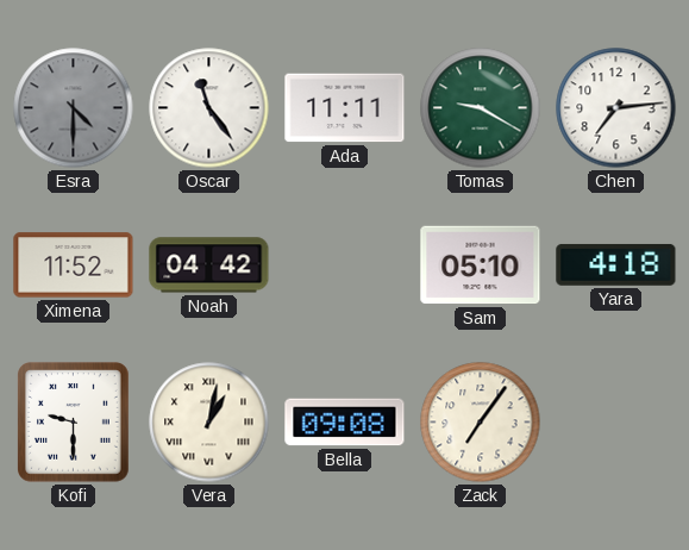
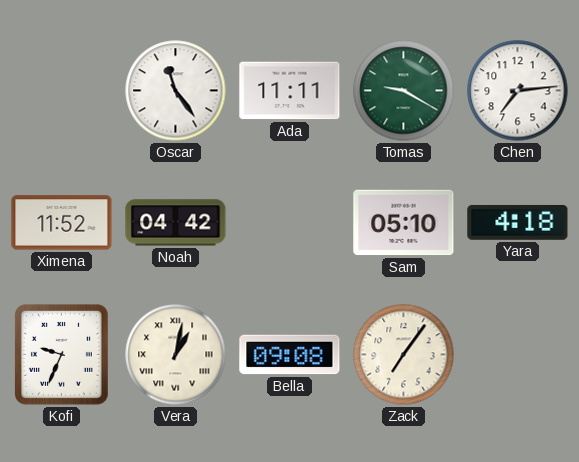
Esra: 4:30 -> none (74, 108)
Kofi: 9:30 -> 9:34 (62, 355)
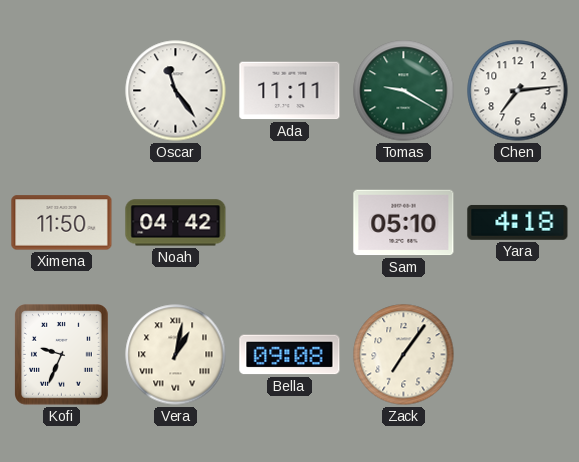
Ximena: 11:52 -> 11:50 (62, 223)
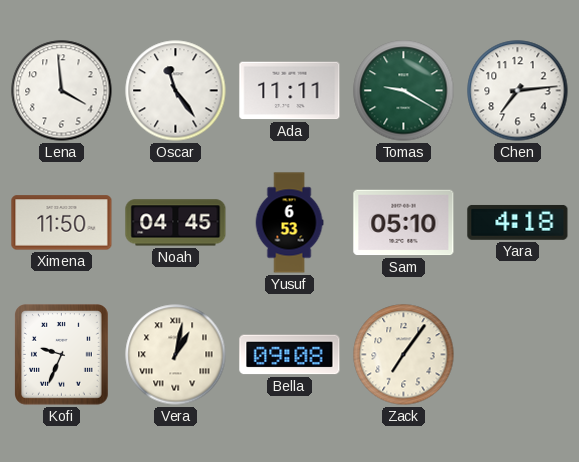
Lena: none -> 3:59 (62, 91)
Noah: 04:42 -> 04:45 (176, 223)
Yusuf: none -> 6:53 (289, 223)
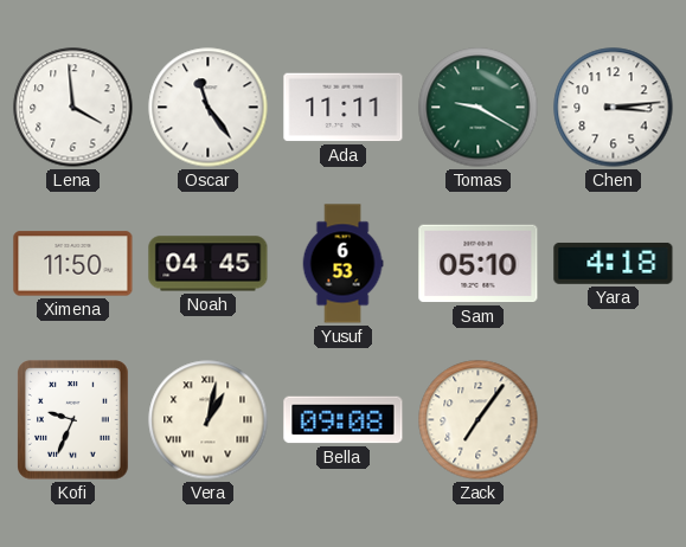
Chen: 7:14 -> 3:14 (614, 108)
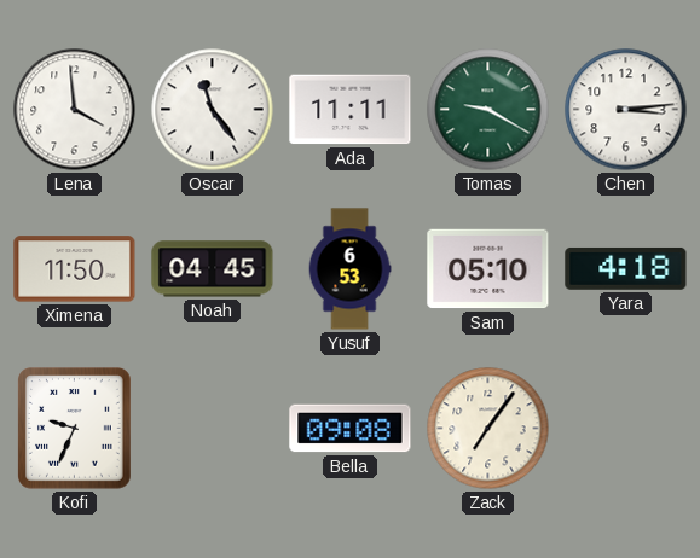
Vera: 1:02 -> none (209, 420)
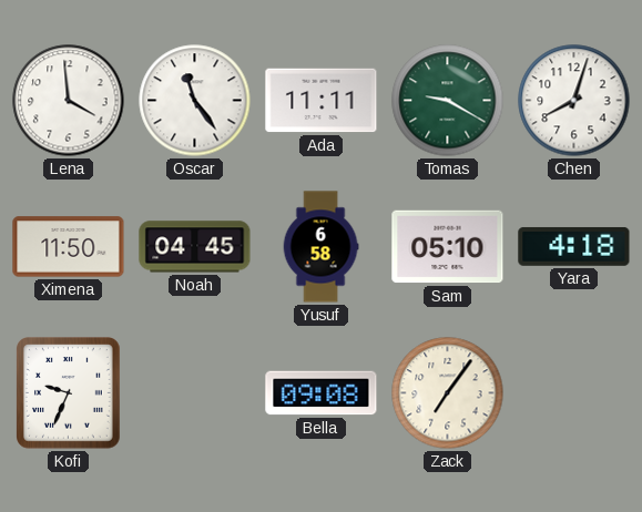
Chen: 3:14 -> 8:03 (574, 101)
Yusuf: 6:53 -> 6:58 (320, 247)
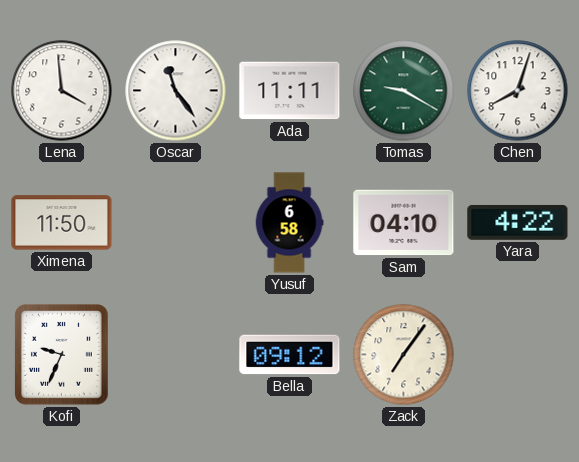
Noah: 04:45 -> none (195, 247)
Sam: 05:10 -> 04:10 (404, 223)
Yara: 4:18 -> 4:22 (518, 222)
Bella: 09:08 -> 09:12 (290, 355)
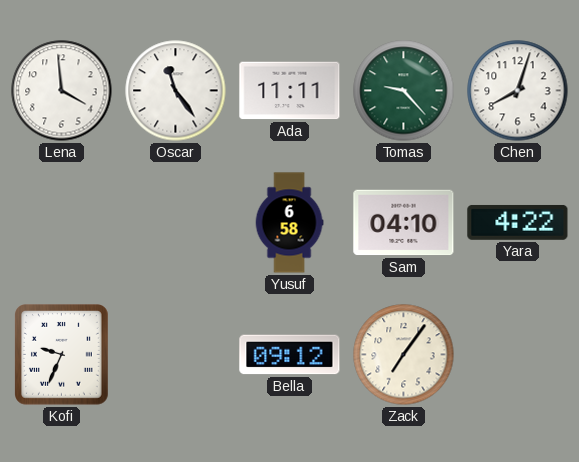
Tomas: 9:20 -> 9:23 (404, 91)
Ximena: 11:50 -> none (62, 223)
